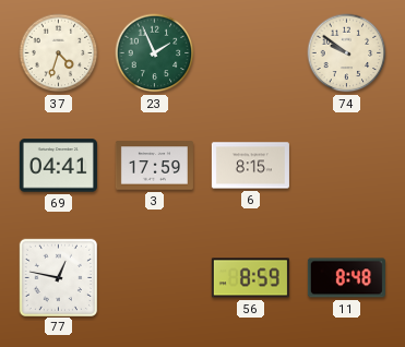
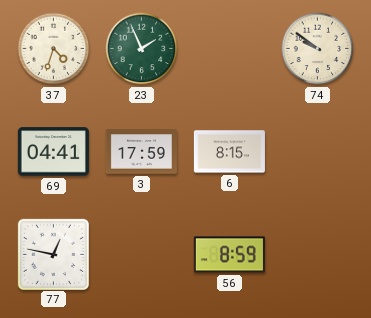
11: 8:48 -> none (346, 278)
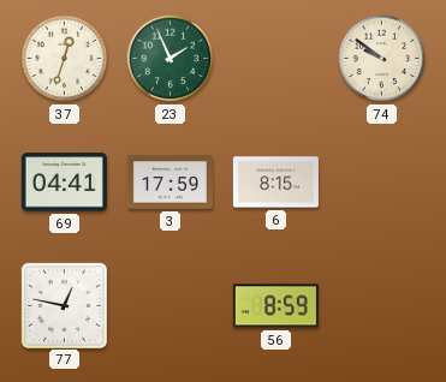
37: 4:33 -> 12:33 (65, 59)
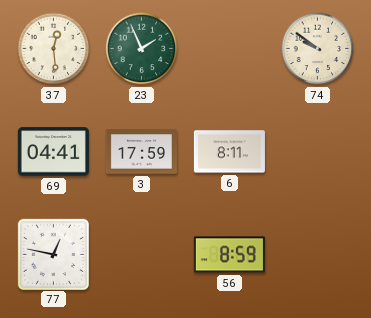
37: 12:33 -> 12:29 (54, 49)
6: 8:15 -> 8:11 (229, 152)
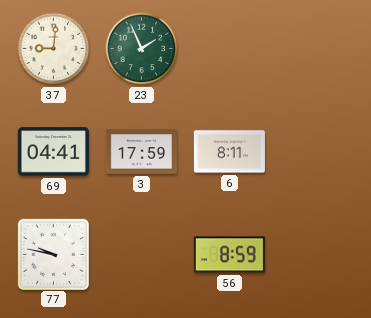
37: 12:29 -> 9:01 (54, 49)
74: 9:51 -> none (318, 49)
77: 12:47 -> 9:47 (53, 254)
